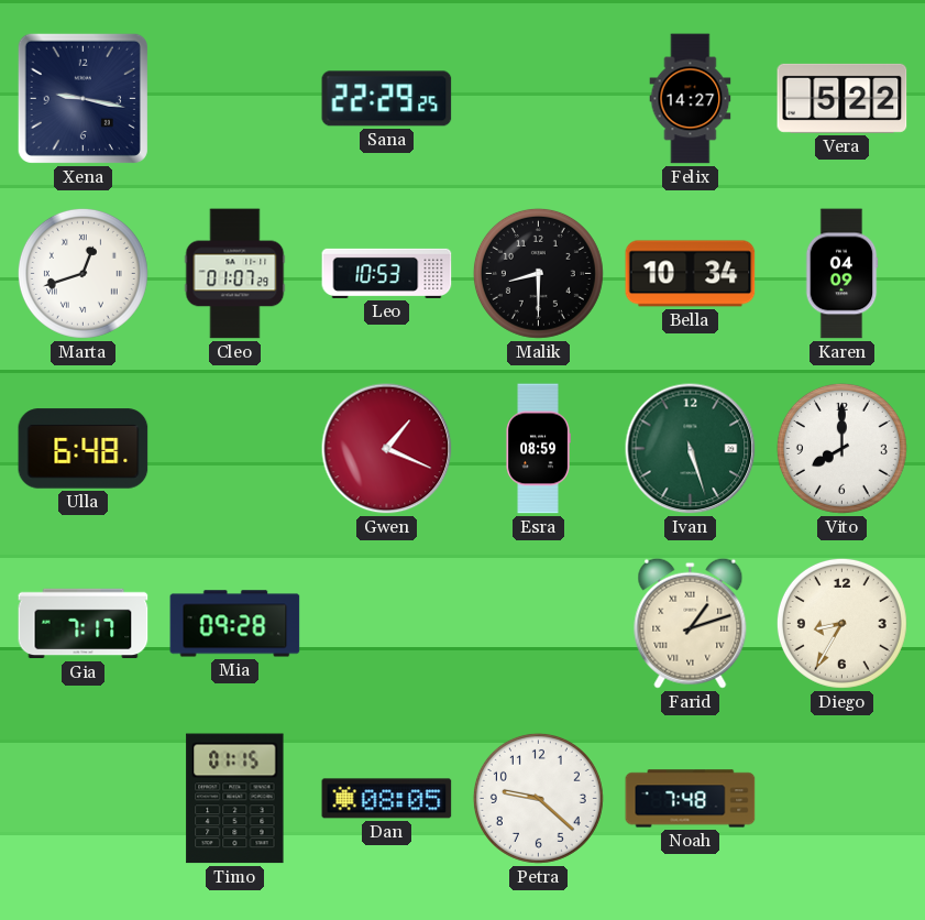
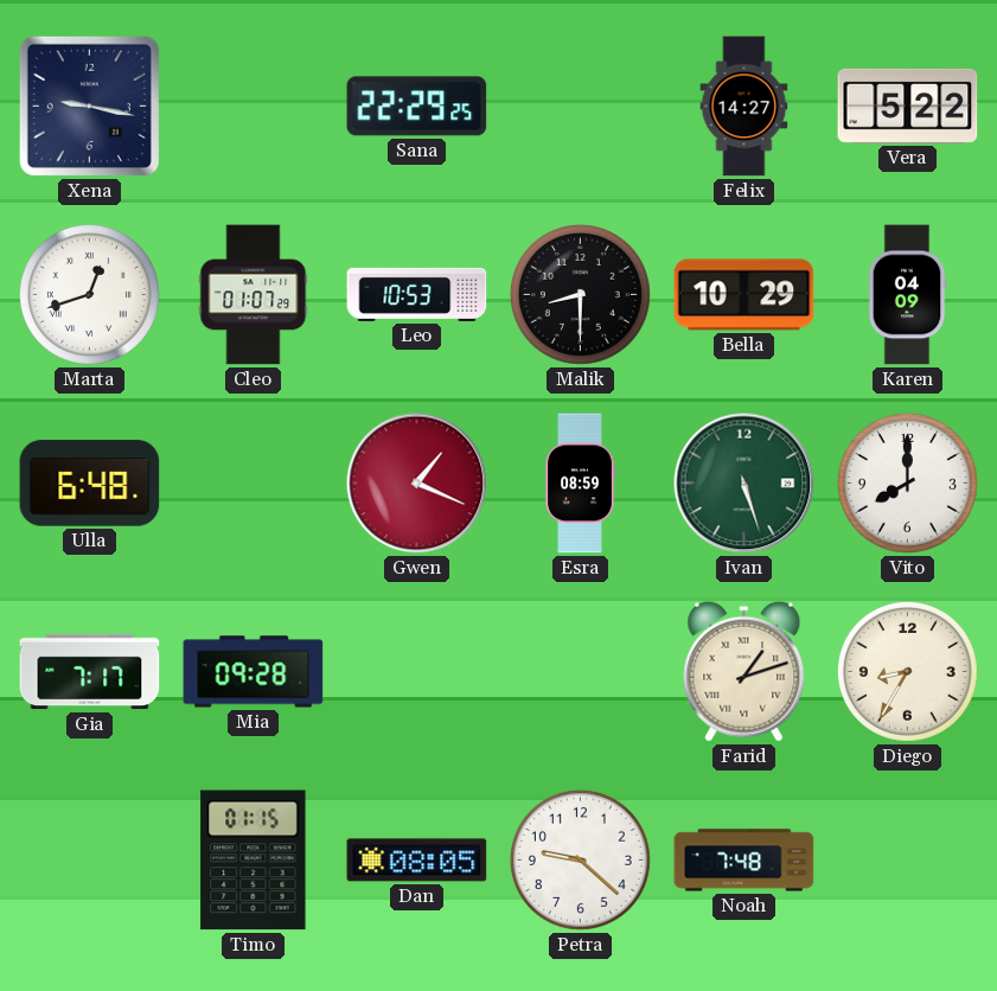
Bella: 10:34 -> 10:29 (744, 295)
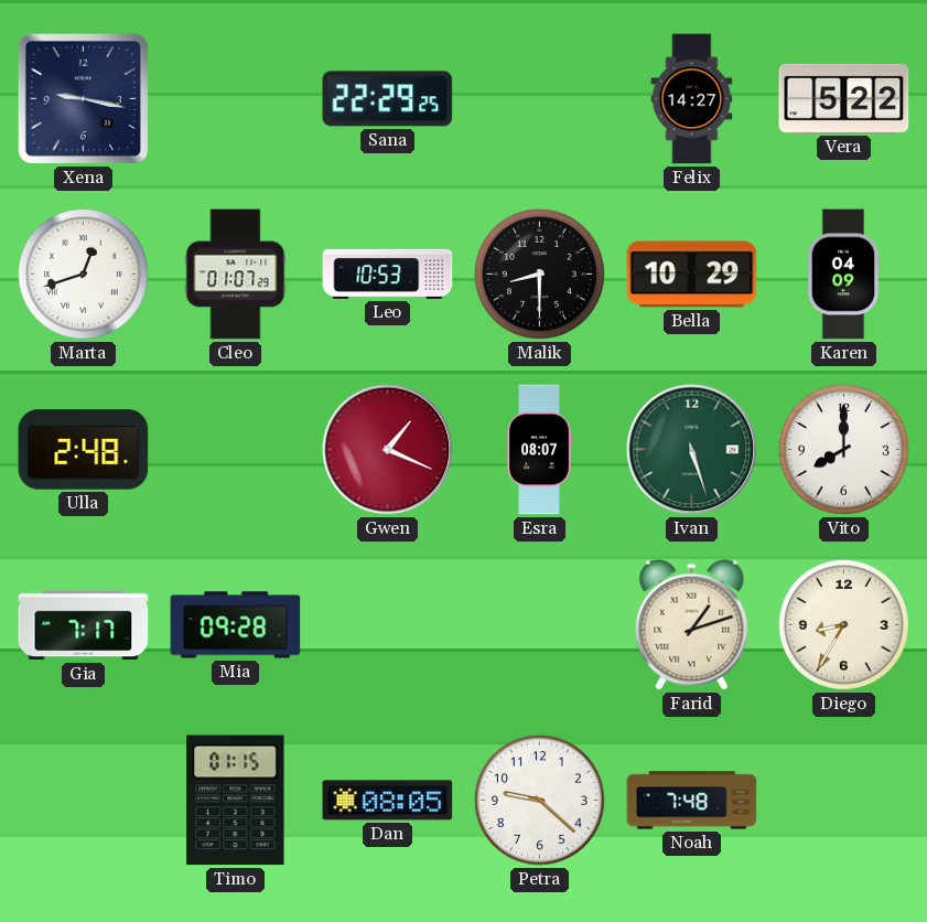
Ulla: 6:48 -> 2:48 (84, 450)
Esra: 08:59 -> 08:07 (539, 450)
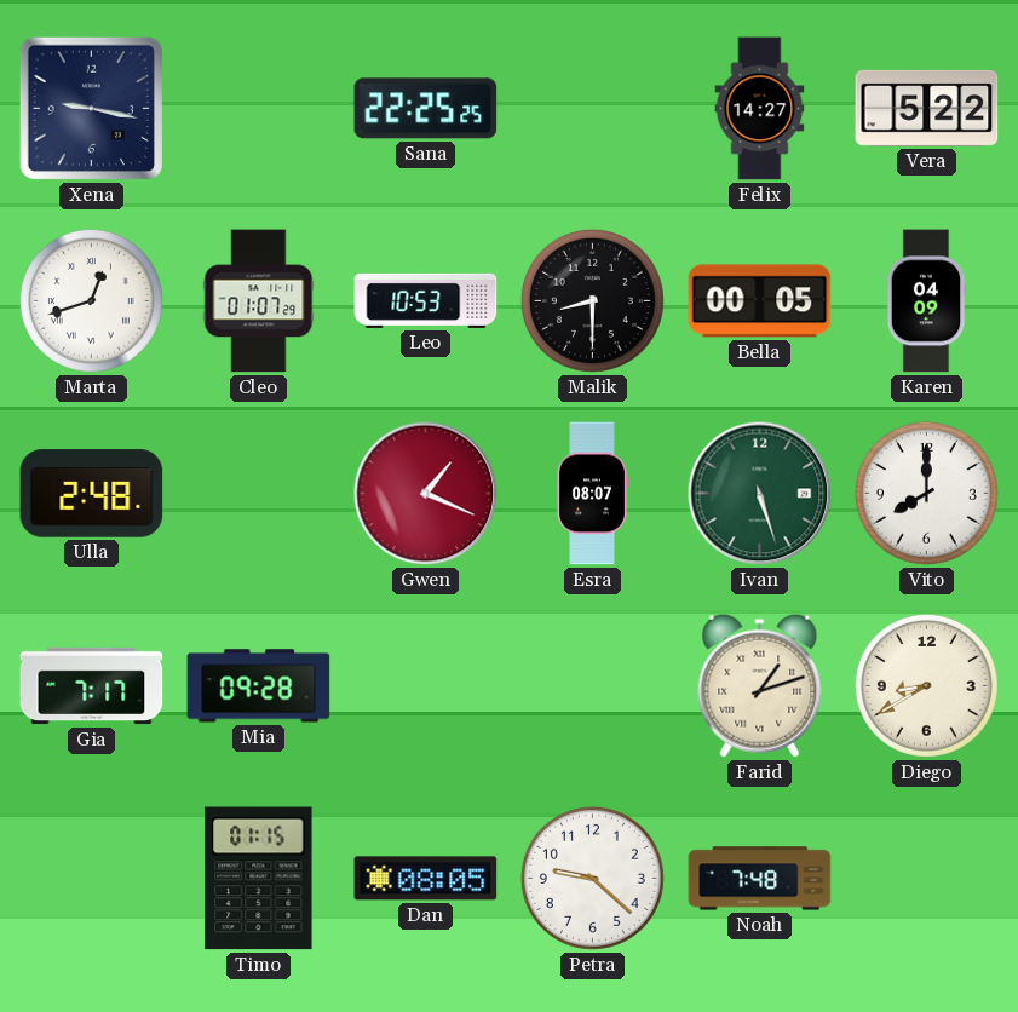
Sana: 22:29 -> 22:25 (426, 109)
Bella: 10:29 -> 00:05 (760, 301)
Diego: 8:35 -> 8:40 (926, 685)
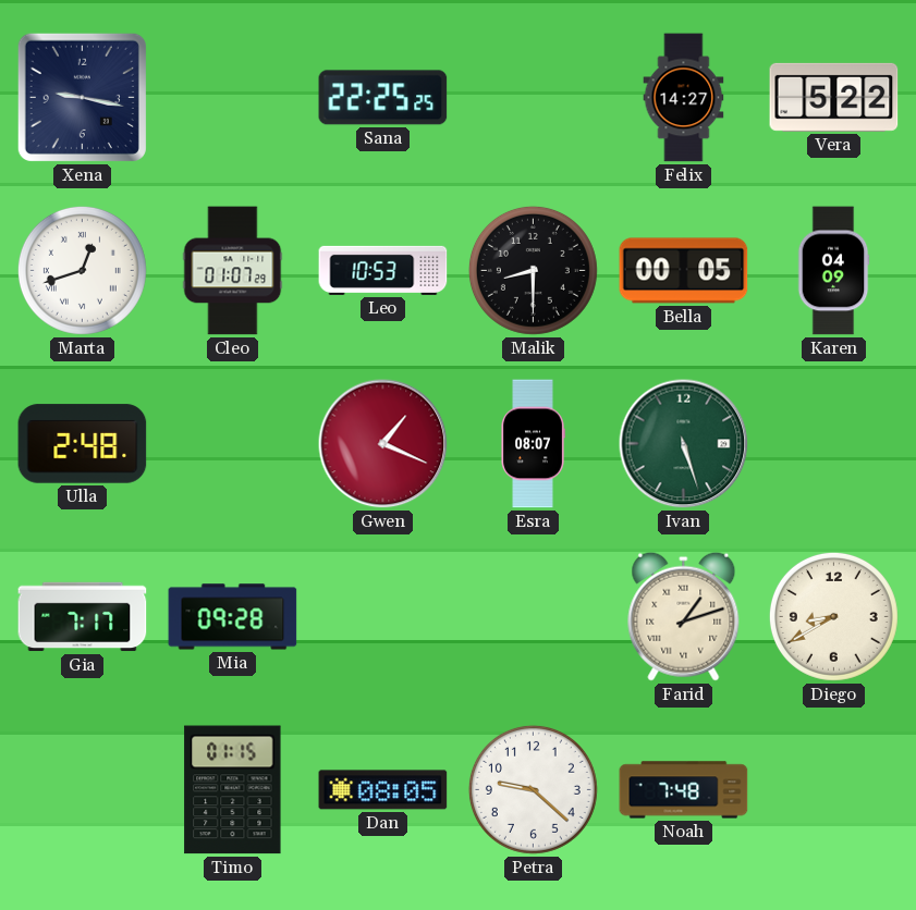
Vito: 8:00 -> none (926, 493)
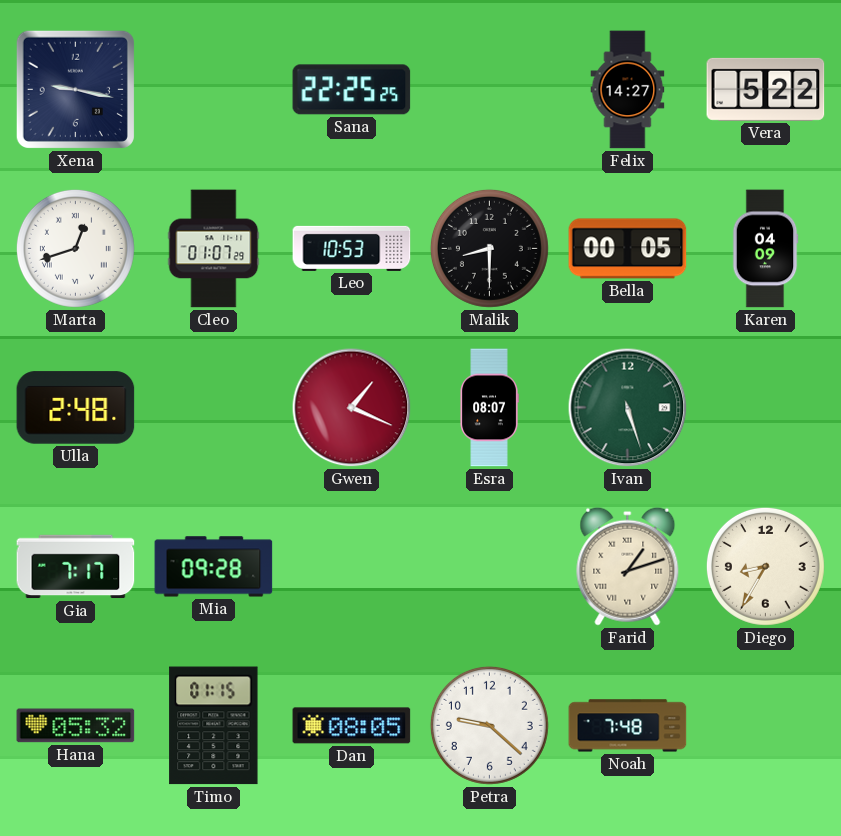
Diego: 8:40 -> 8:35 (765, 566)
Hana: none -> 05:32 (76, 726)
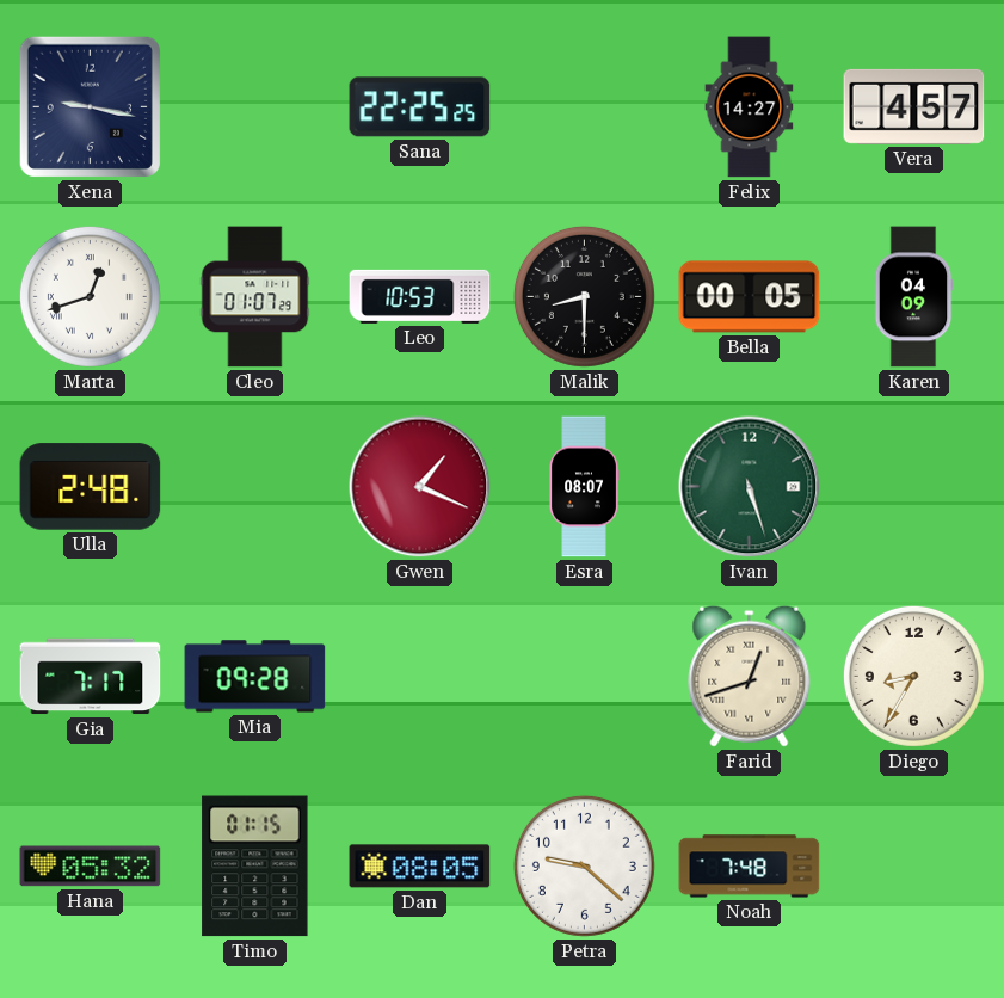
Vera: 5:22 -> 4:57 (914, 106)
Farid: 1:12 -> 12:42 (750, 676)
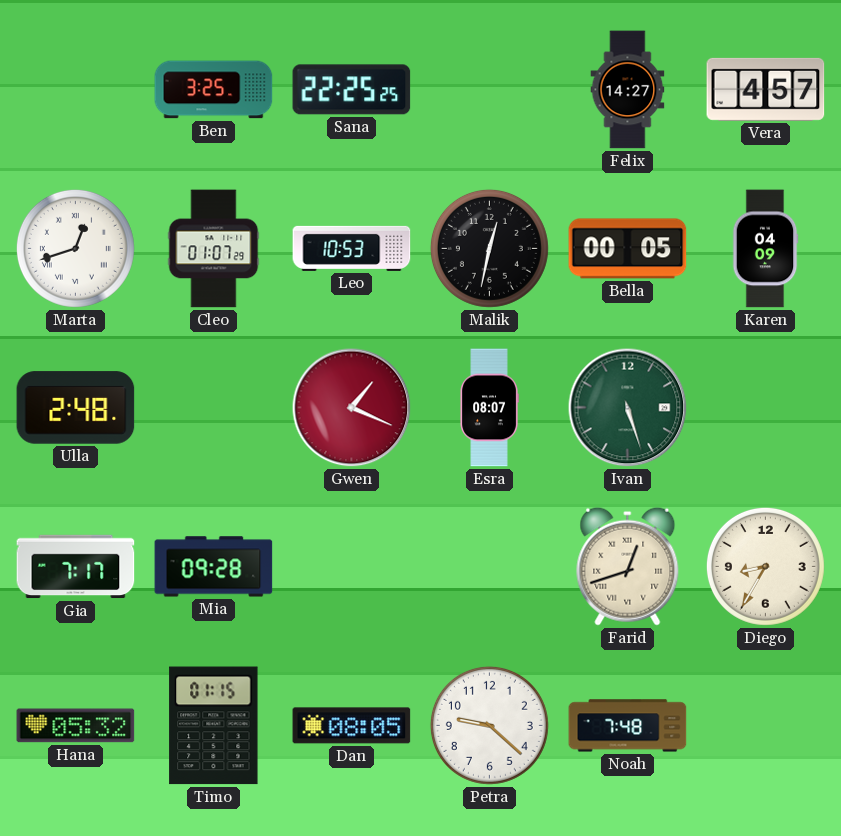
Xena: 9:17 -> none (90, 106)
Ben: none -> 3:25 (214, 90)
Malik: 8:30 -> 12:32 (489, 248)
